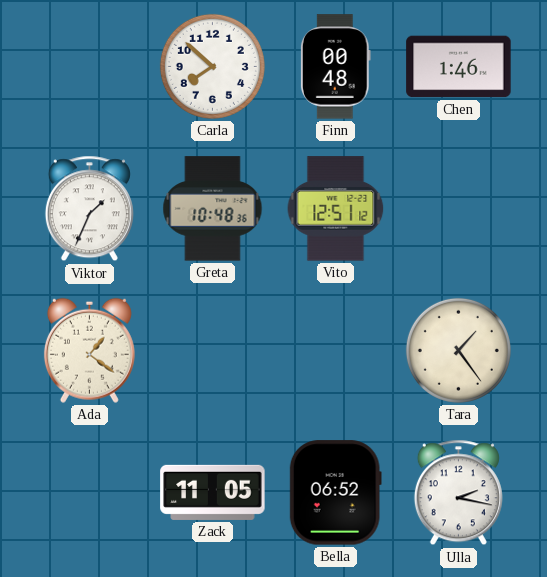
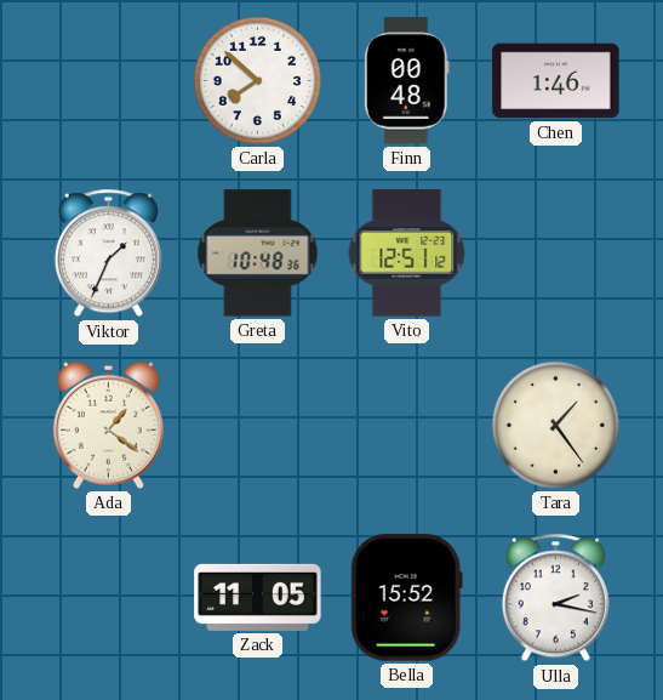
Bella: 06:52 -> 15:52 (406, 598)
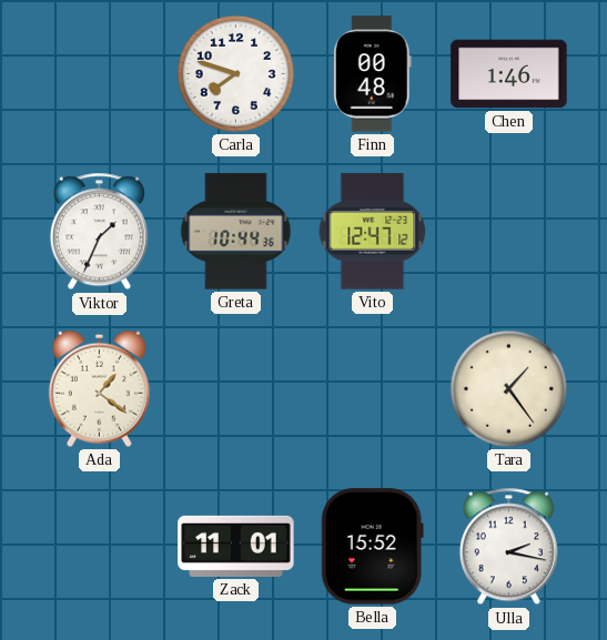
Carla: 7:52 -> 7:48 (235, 73)
Greta: 10:48 -> 10:44 (236, 232)
Vito: 12:51 -> 12:47 (373, 232)
Zack: 11:05 -> 11:01 (236, 546)
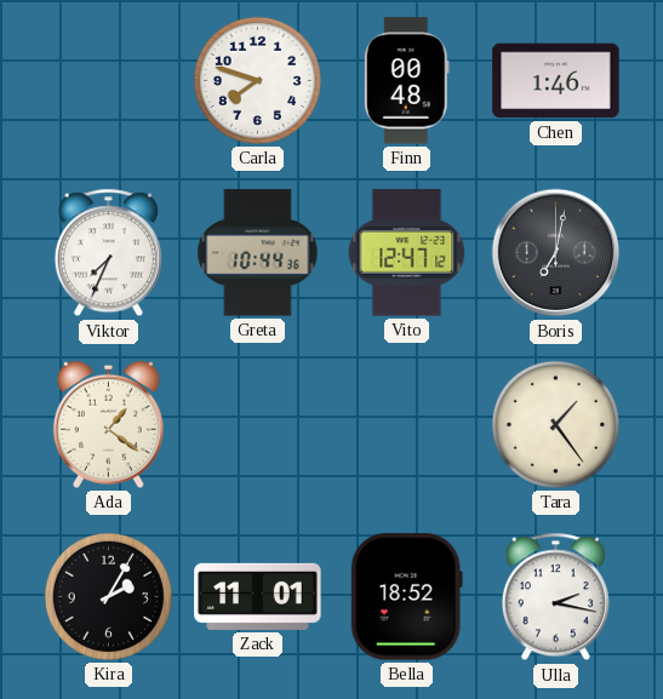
Viktor: 1:34 -> 7:34 (108, 253)
Boris: none -> 7:02 (556, 253)
Kira: none -> 2:05 (108, 596)
Bella: 15:52 -> 18:52 (406, 597)
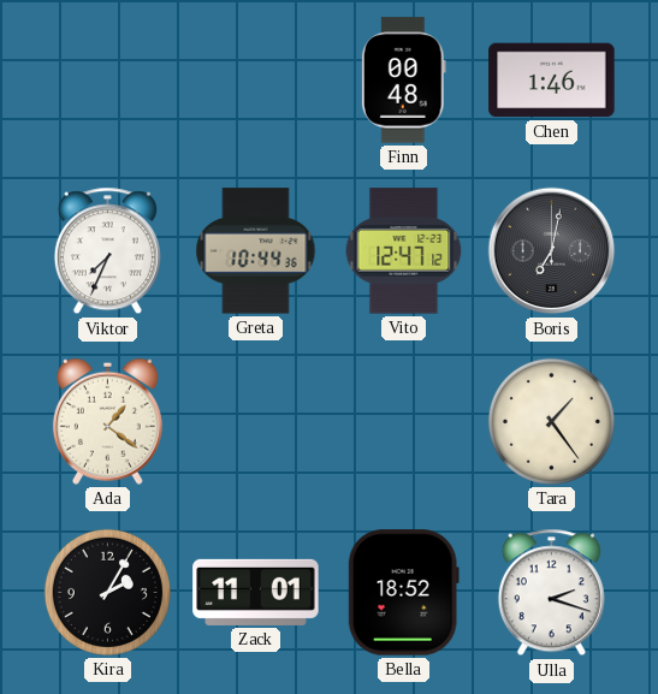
Carla: 7:48 -> none (257, 80)
Ulla: 2:17 -> 2:18 (551, 593)
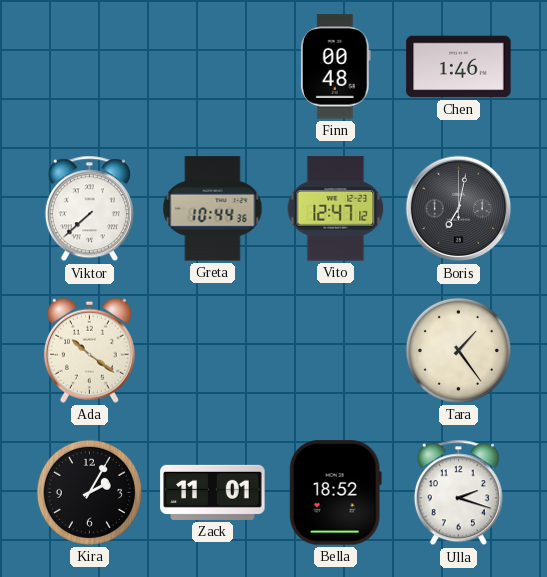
Viktor: 7:34 -> 7:38 (89, 209)
Ada: 1:21 -> 10:21 (89, 350)
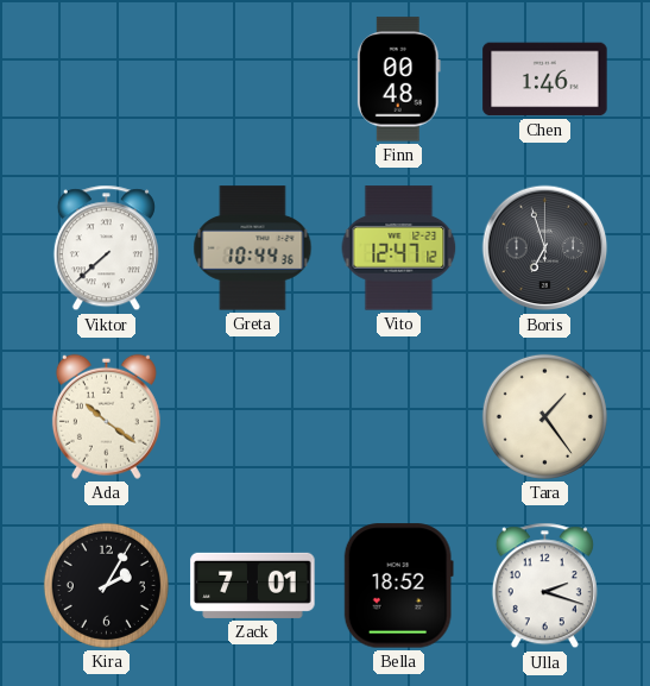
Boris: 7:02 -> 6:57 (545, 248)
Zack: 11:01 -> 7:01 (253, 585)
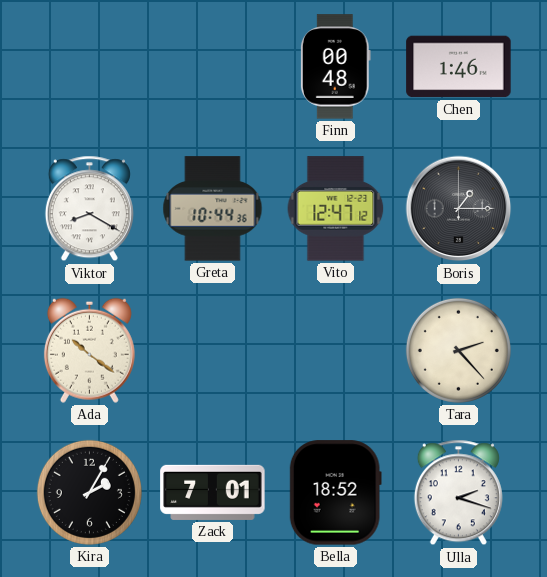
Viktor: 7:38 -> 8:20 (89, 209)
Boris: 6:57 -> 1:15 (459, 209)
Tara: 1:24 -> 2:23 (458, 350)
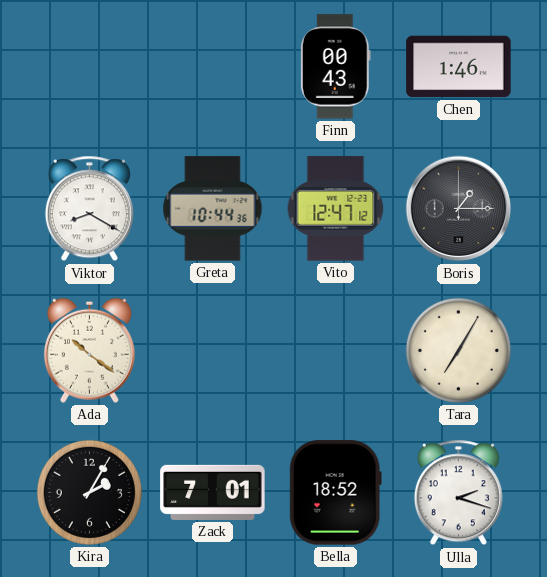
Finn: 00:48 -> 00:43 (335, 67)
Tara: 2:23 -> 7:05 (458, 350)
